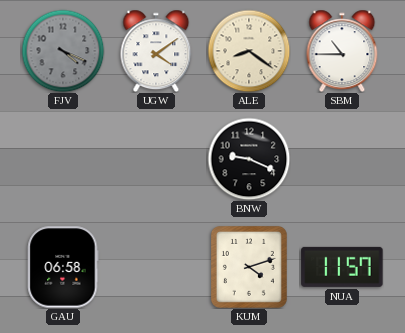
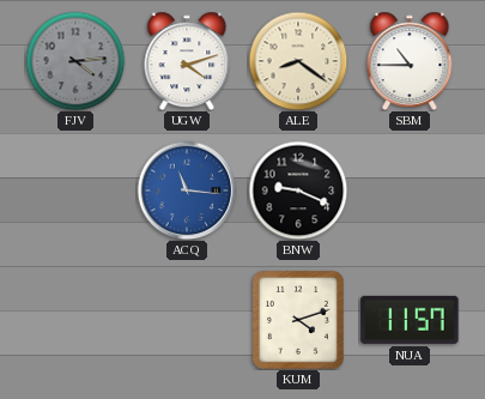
FJV: 4:19 -> 4:14 (75, 61)
UGW: 4:09 -> 4:12 (187, 61)
ACQ: none -> 11:16 (187, 191)
GAU: 06:58 -> none (63, 267)
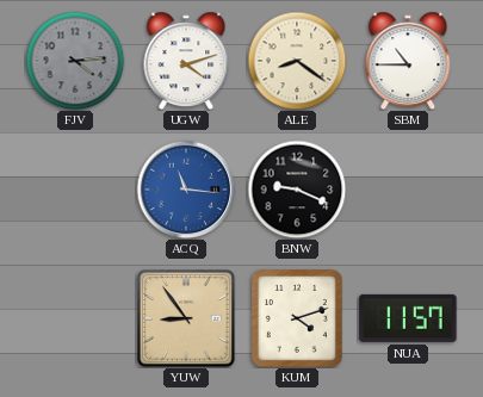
YUW: none -> 8:54 (186, 318)
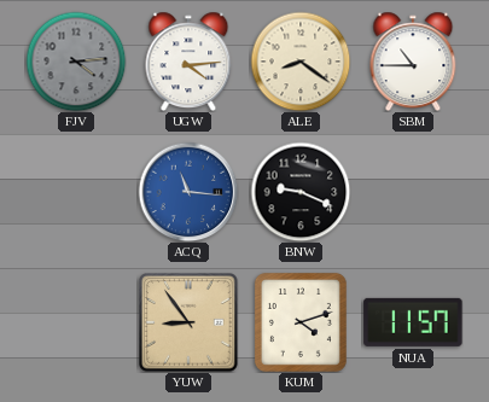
UGW: 4:12 -> 4:14 (188, 62)
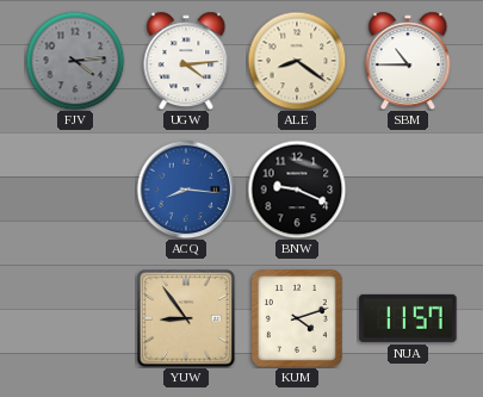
ACQ: 11:16 -> 8:16 (186, 190)
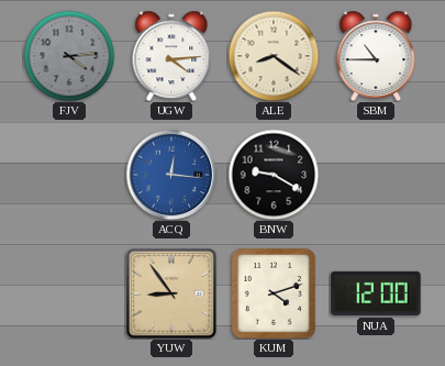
ACQ: 8:16 -> 12:16 (171, 175)
BNW: 9:19 -> 9:20 (274, 175)
NUA: 11:57 -> 12:00 (376, 293)
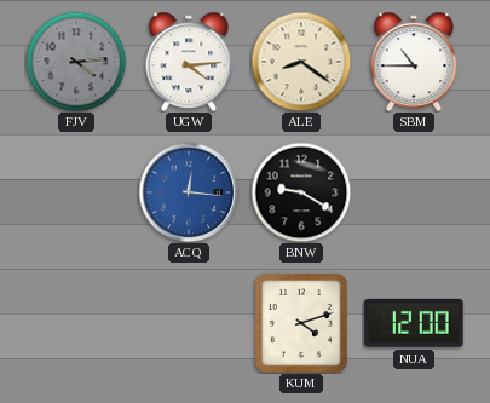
YUW: 8:54 -> none (171, 293)
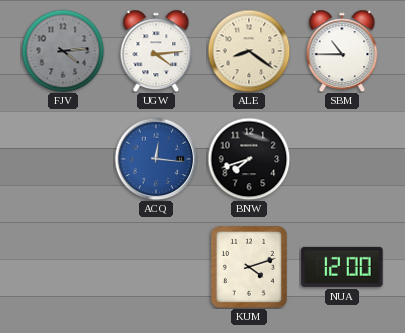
BNW: 9:20 -> 7:42 (249, 159)
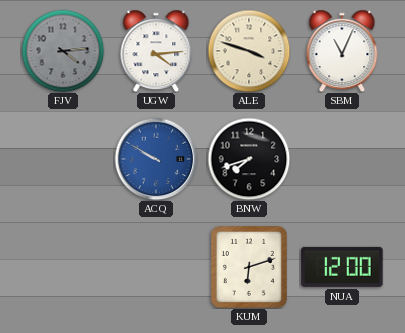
ALE: 8:21 -> 3:48 (249, 51)
SBM: 10:45 -> 11:04 (342, 51)
ACQ: 12:16 -> 9:50 (156, 159)
KUM: 4:12 -> 6:12 (249, 267)
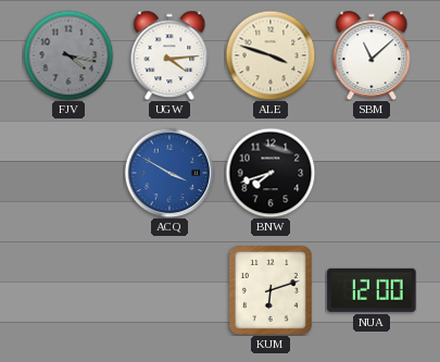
FJV: 4:14 -> 4:17 (68, 55)
SBM: 11:04 -> 11:08 (372, 55)
ACQ: 9:50 -> 3:50 (169, 173)
